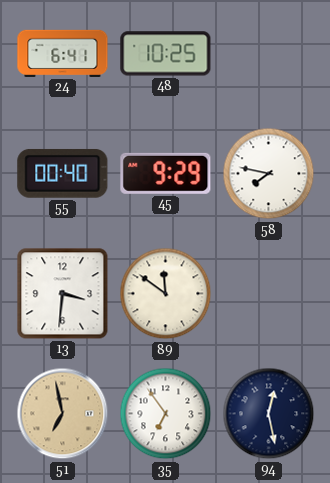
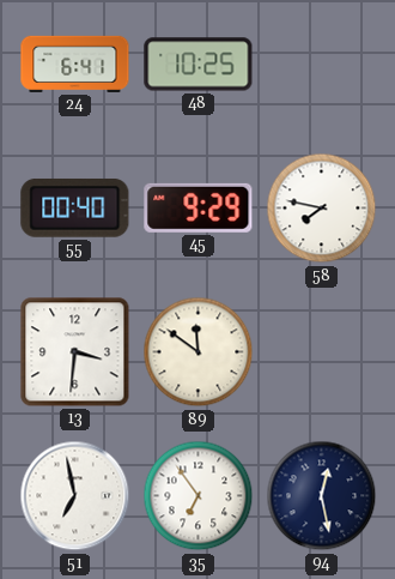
51 dial: champagne -> white (75, 496)
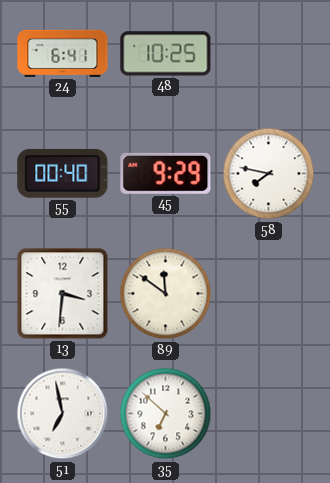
35: 6:54 -> 6:52 (166, 414)
94: 12:28 -> none (322, 496)
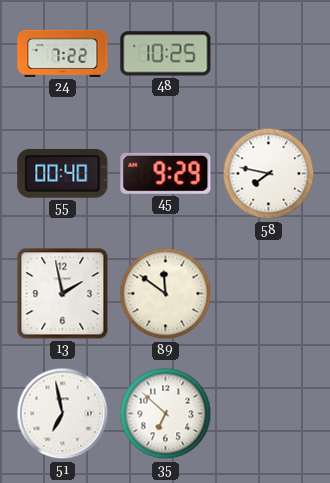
24: 6:41 -> 7:22 (63, 53)
13: 3:31 -> 1:58 (63, 294)
